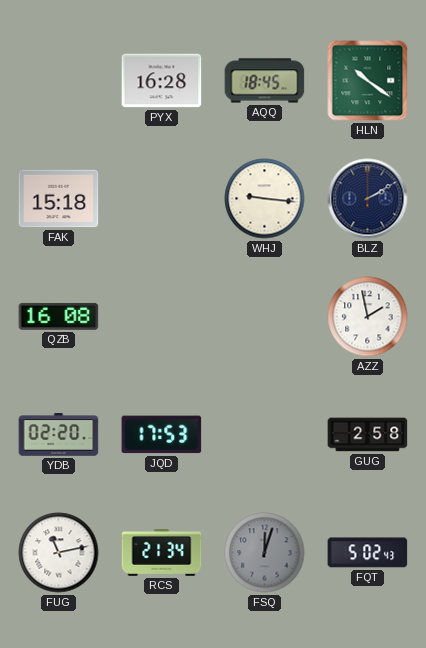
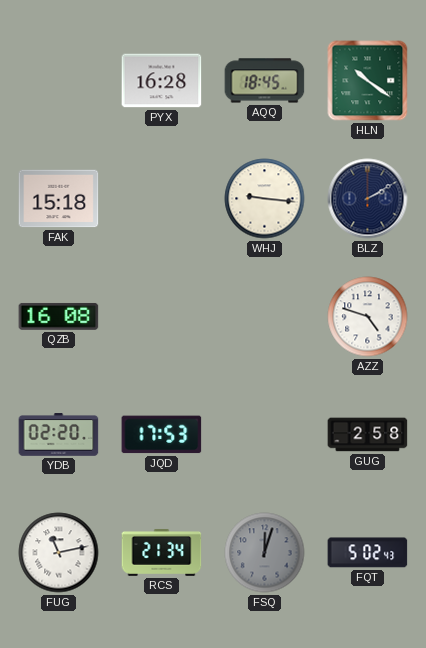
AZZ: 1:58 -> 4:48 (368, 317)
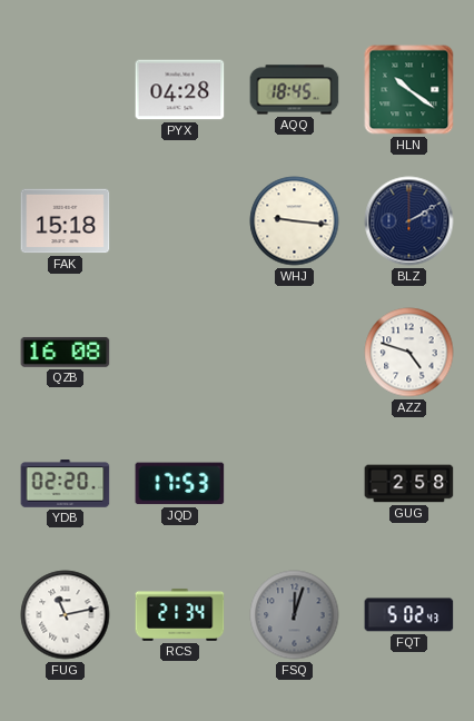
PYX: 16:28 -> 04:28 (180, 90)
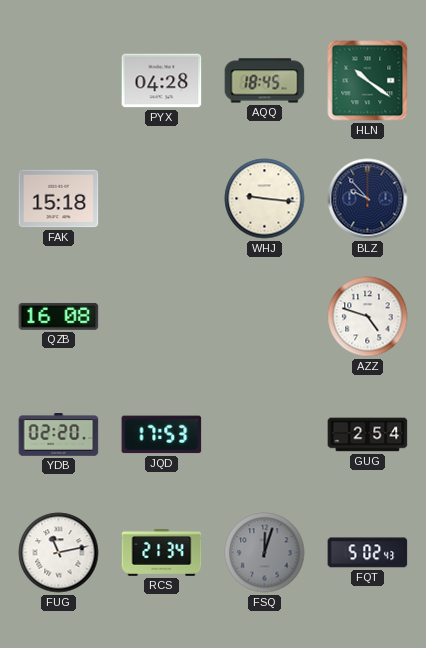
BLZ: 2:10 -> 9:53 (368, 199)
GUG: 2:58 -> 2:54 (368, 435)
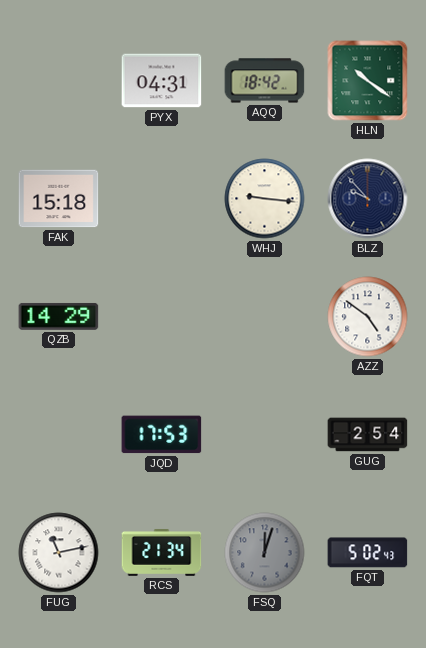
PYX: 04:28 -> 04:31 (162, 81)
AQQ: 18:45 -> 18:42 (265, 81)
QZB: 16:08 -> 14:29 (59, 316)
AZZ: 4:48 -> 4:51 (368, 317)
YDB: 02:20 -> none (59, 435)
